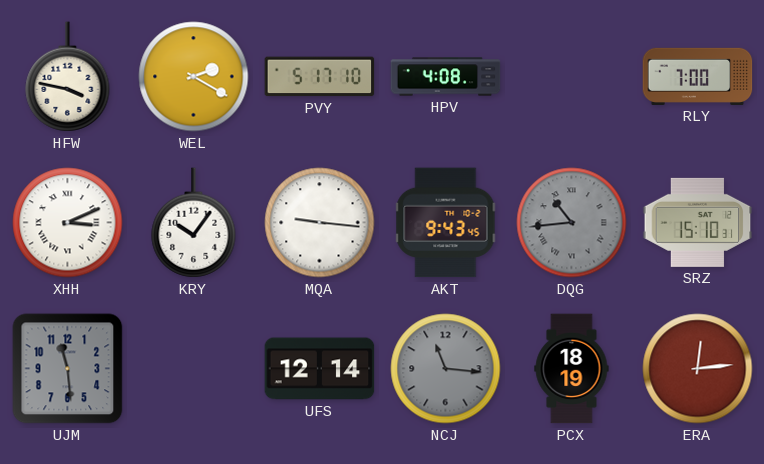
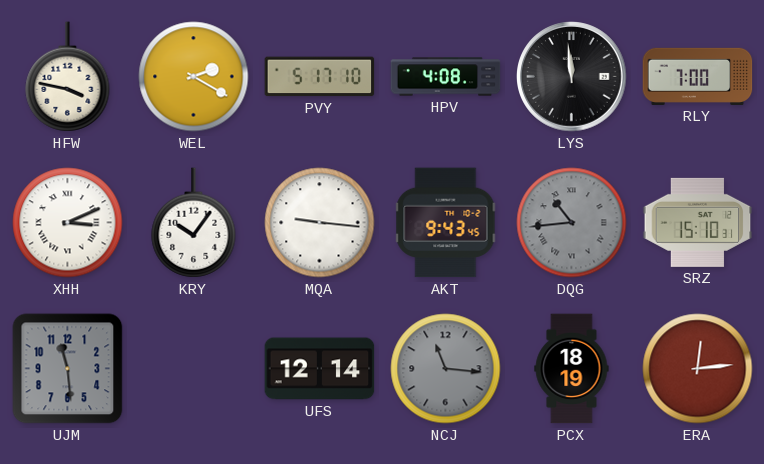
LYS: none -> 11:59 (572, 77)
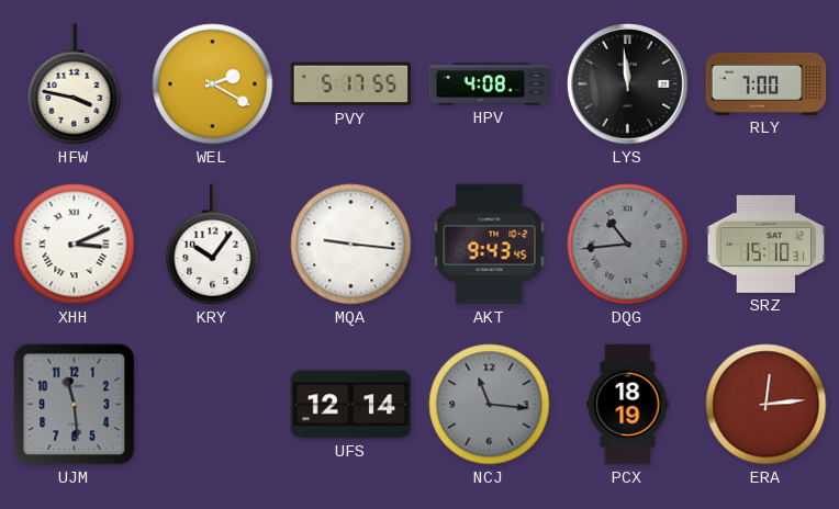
PVY: 5:17:10 -> 5:17:55 (351, 84)
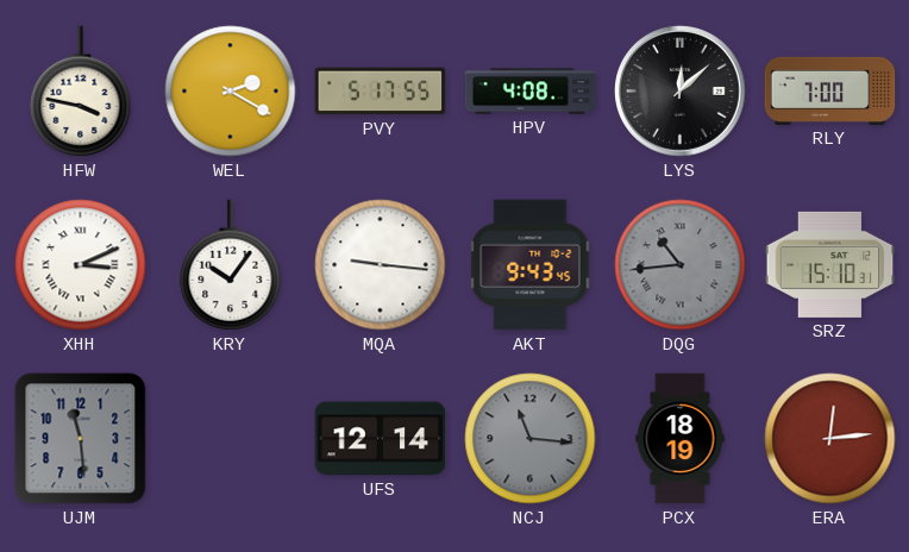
LYS: 11:59 -> 12:08 (681, 92)
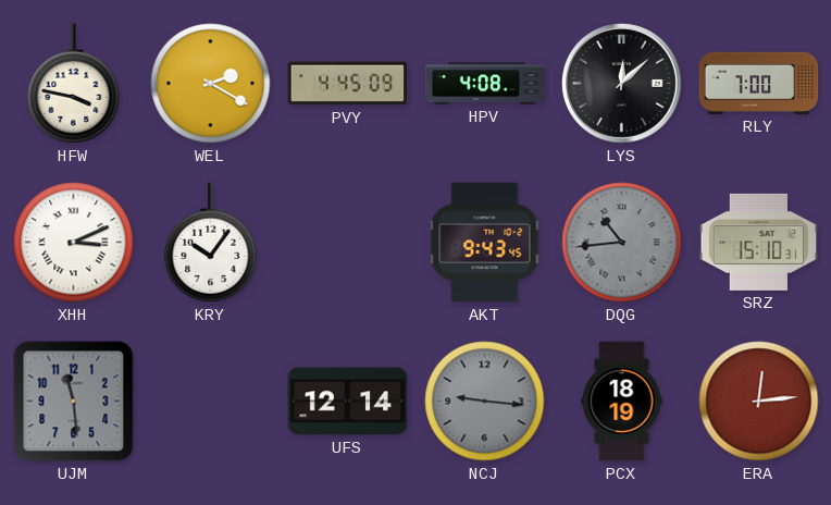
PVY: 5:17 -> 4:45 (348, 84)
MQA: 9:16 -> none (381, 265)
NCJ: 11:16 -> 9:16 (485, 402)
